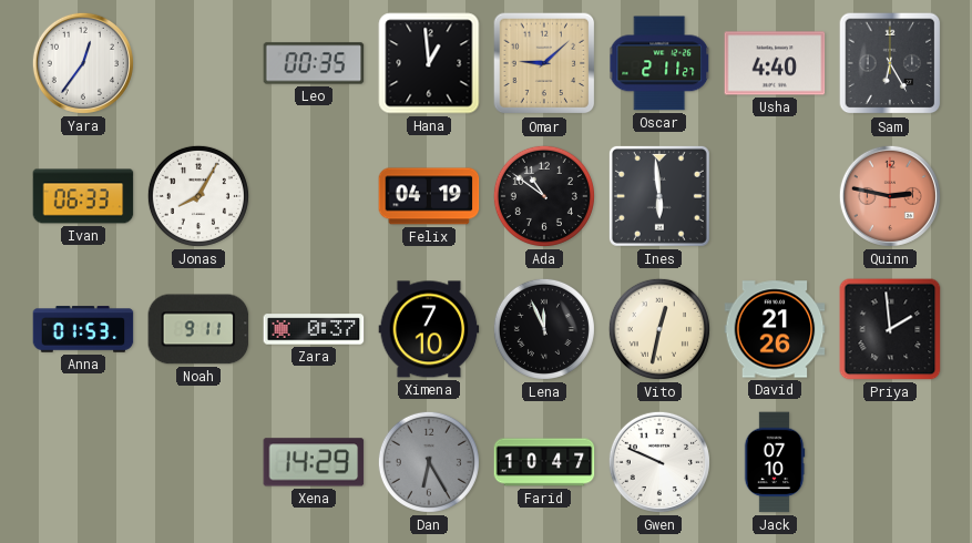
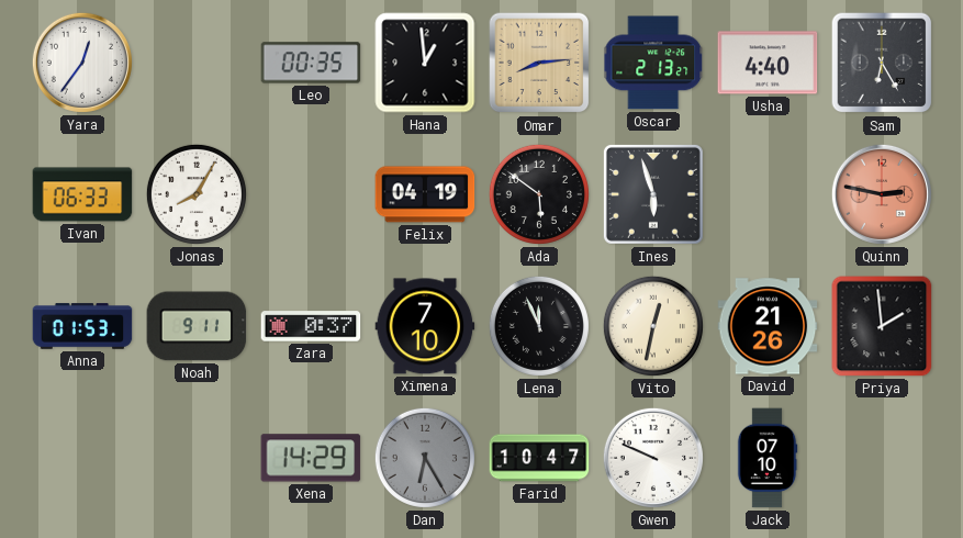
Omar: 9:08 -> 8:14 (539, 63)
Oscar: 2:11 -> 2:13 (654, 63)
Ada: 10:51 -> 5:51 (539, 194)
Ines: 5:59 -> 5:57 (653, 194)
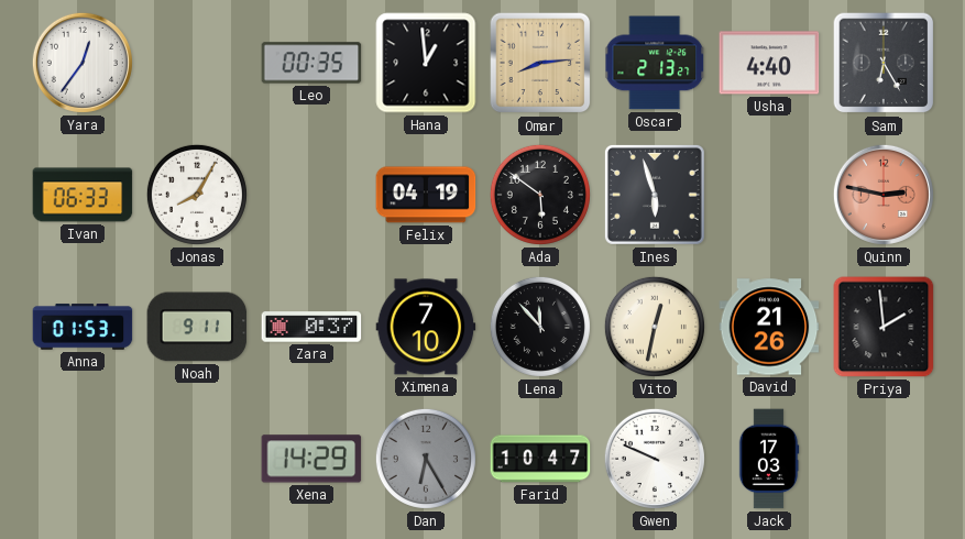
Lena: 11:56 -> 11:53 (540, 327)
Jack: 07:10 -> 17:03 (769, 459)
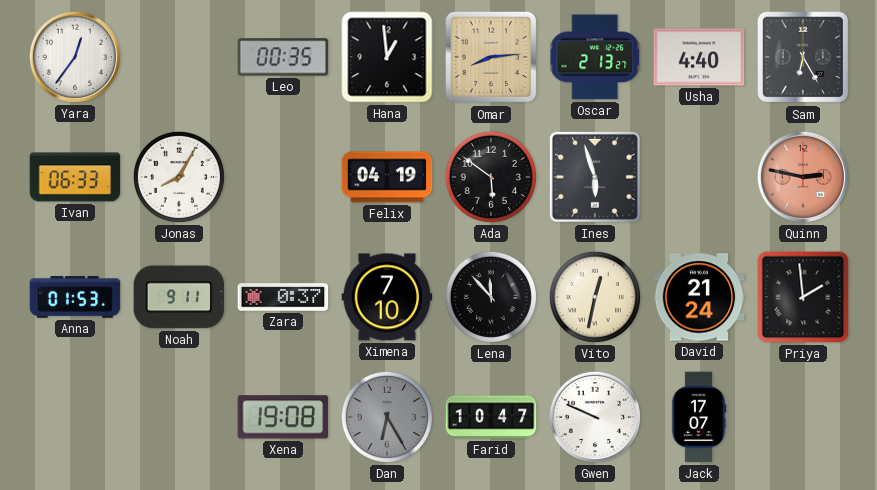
David: 21:26 -> 21:24 (699, 297)
Xena: 14:29 -> 19:08 (283, 417)
Jack: 17:03 -> 17:07 (699, 417)
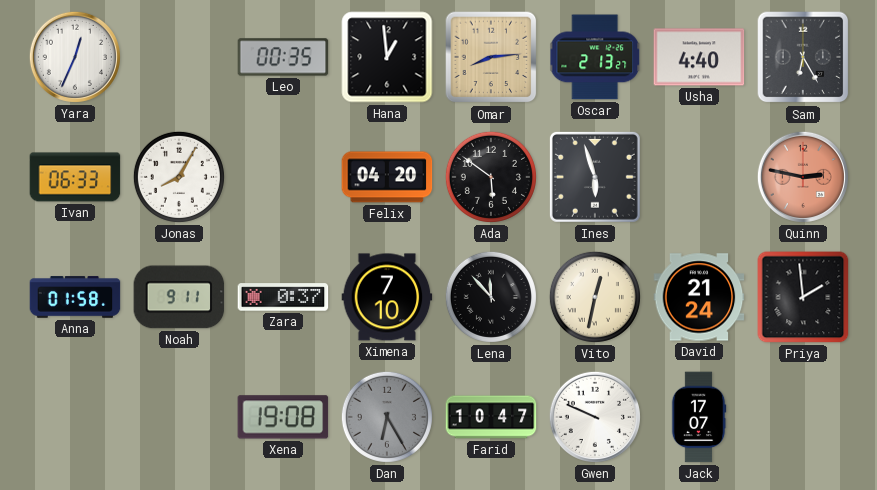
Yara: 12:36 -> 12:34 (75, 57)
Felix: 04:19 -> 04:20 (387, 177)
Anna: 01:53 -> 01:58 (75, 297)
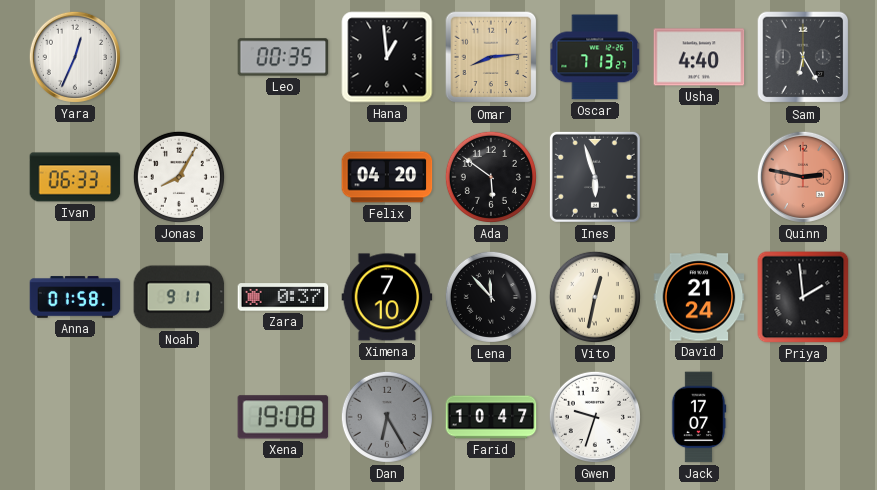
Oscar: 2:13 -> 7:13 (596, 57)
Gwen: 9:49 -> 9:33 (595, 417)
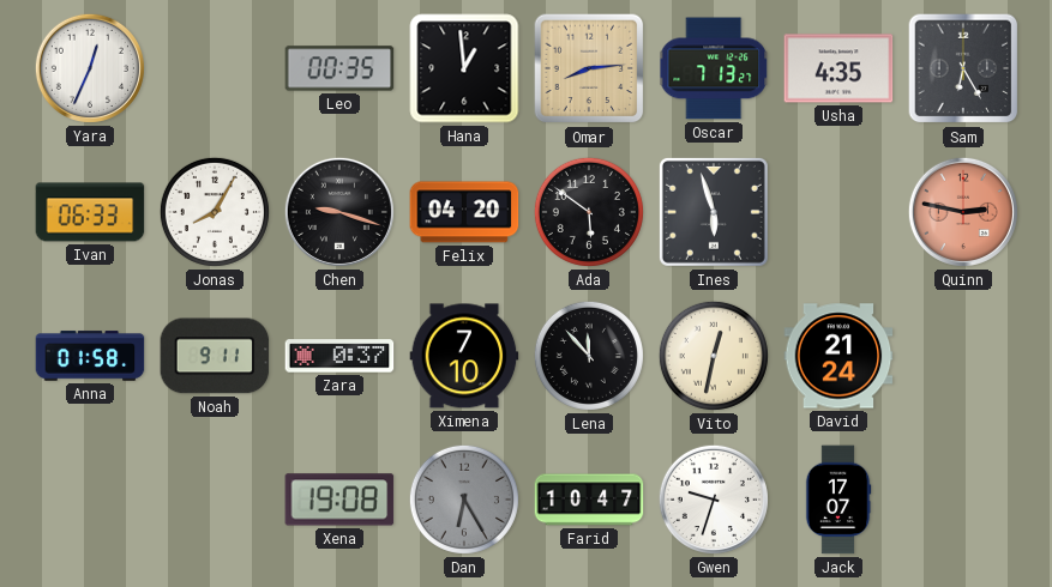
Usha: 4:40 -> 4:35 (838, 68)
Chen: none -> 9:18 (339, 212)
Priya: 1:59 -> none (803, 297)
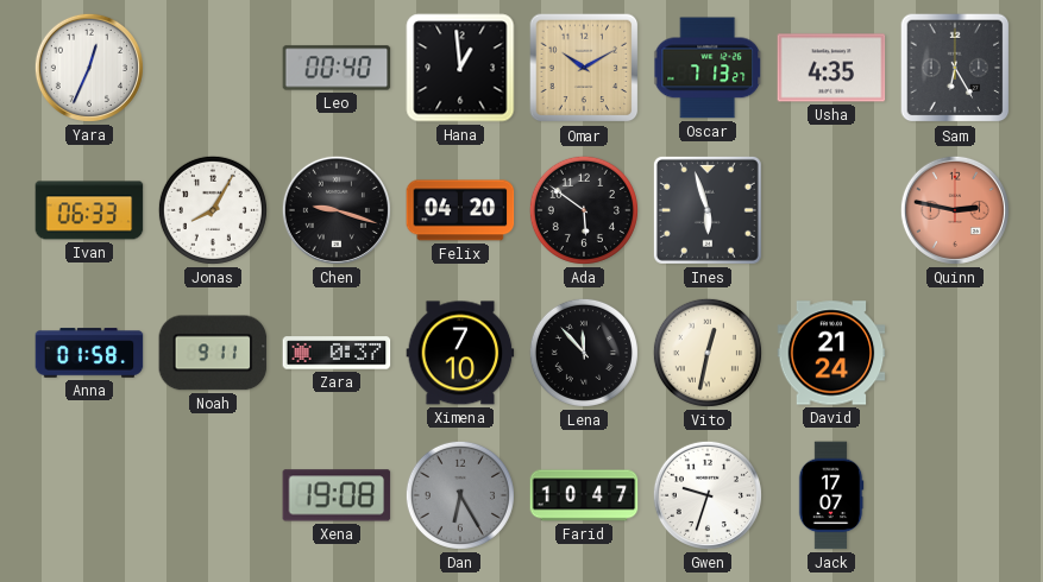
Leo: 00:35 -> 00:40 (337, 68)
Omar: 8:14 -> 10:10 (584, 68)
